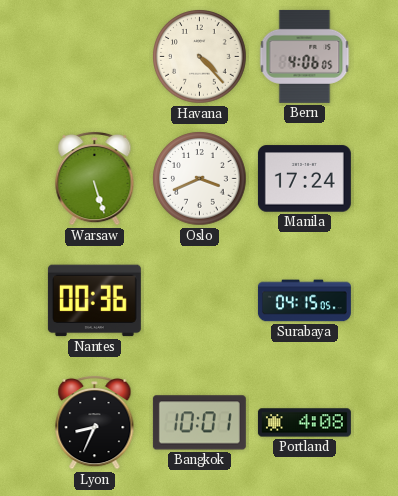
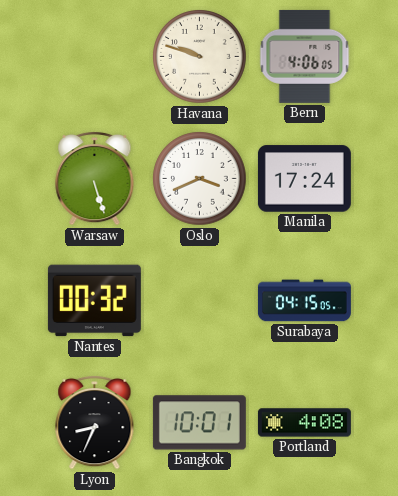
Havana: 4:23 -> 9:48 (200, 57)
Nantes: 00:36 -> 00:32 (94, 301)
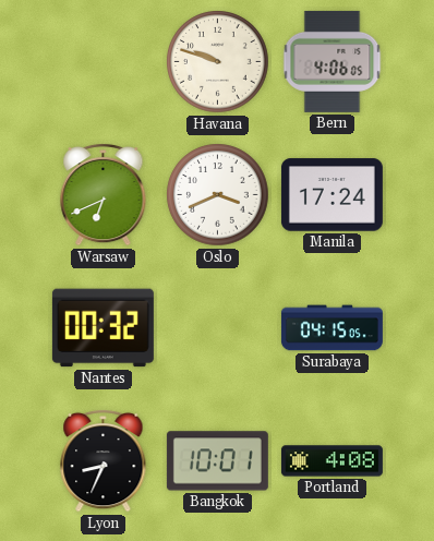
Warsaw: 5:27 -> 6:41 (104, 194)
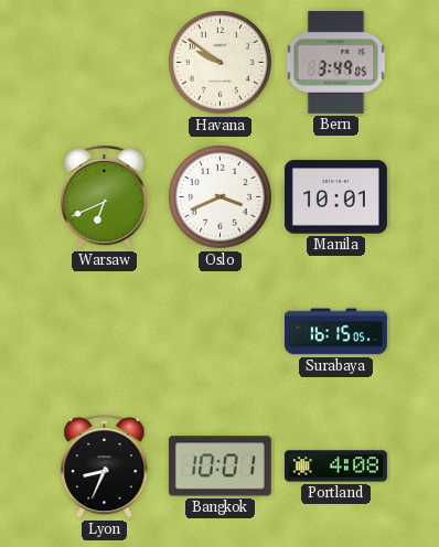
Havana: 9:48 -> 9:51 (221, 63)
Bern: 4:06 -> 3:49 (336, 62)
Manila: 17:24 -> 10:01 (335, 197)
Nantes: 00:32 -> none (103, 328)
Surabaya: 04:15 -> 16:15 (335, 332)
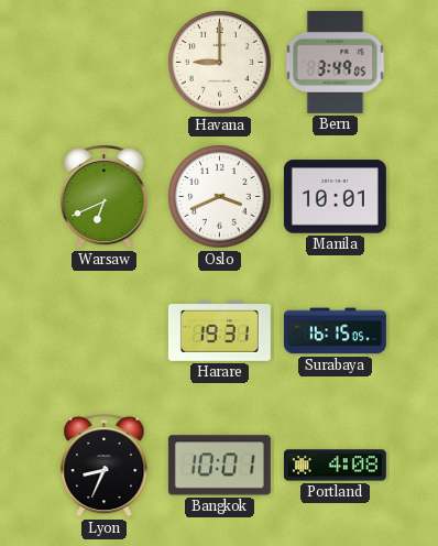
Havana: 9:51 -> 9:00 (220, 63)
Harare: none -> 19:31 (219, 330)
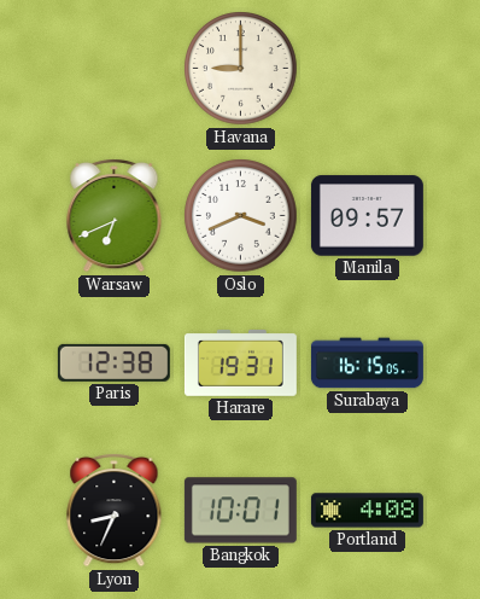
Bern: 3:49 -> none (336, 62)
Manila: 10:01 -> 09:57 (367, 216)
Paris: none -> 12:38 (113, 362)
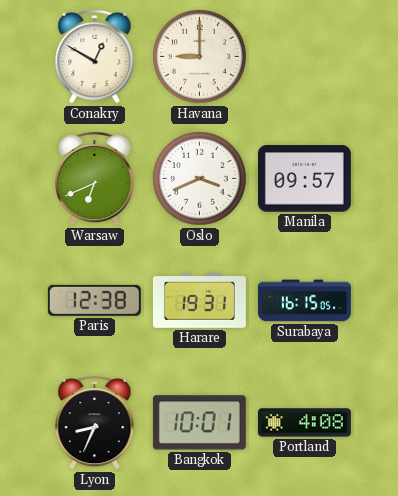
Conakry: none -> 12:50 (95, 56)
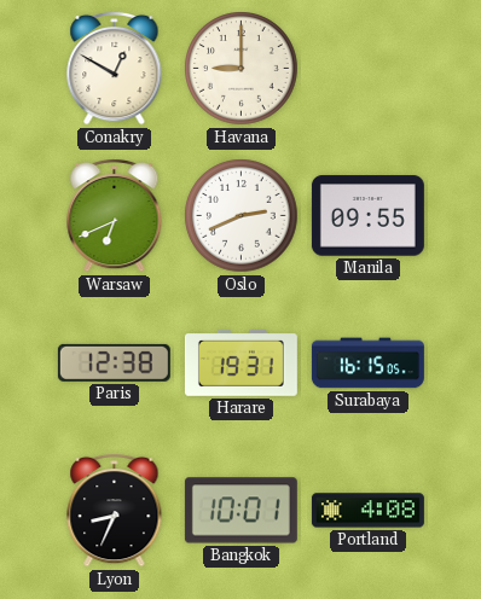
Oslo: 3:41 -> 2:41 (242, 216)
Manila: 09:57 -> 09:55 (367, 216)
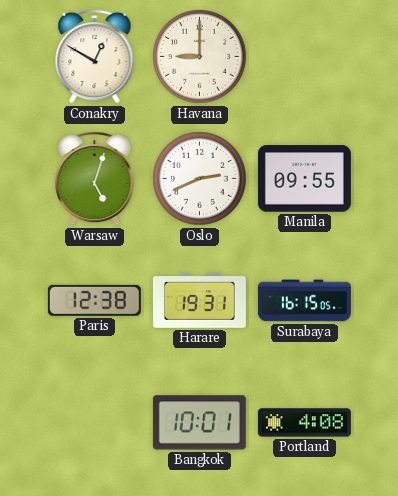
Warsaw: 6:41 -> 5:03 (95, 178)
Lyon: 8:34 -> none (115, 510)
